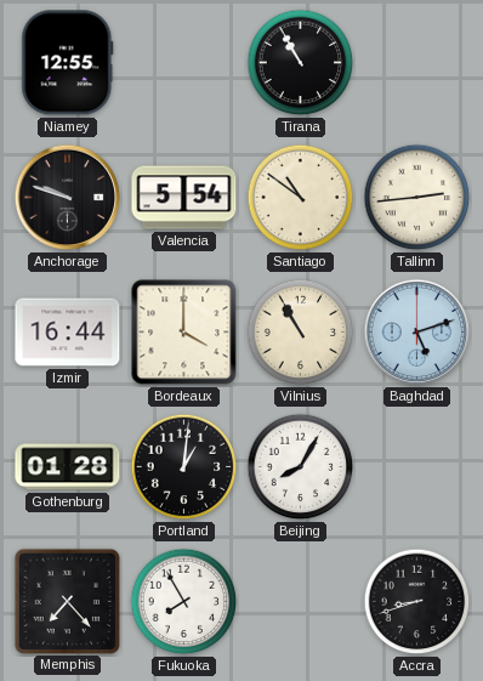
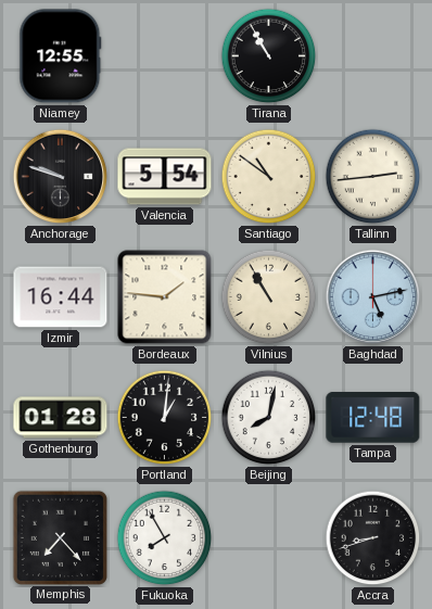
Bordeaux: 4:00 -> 1:46 (165, 297)
Baghdad: 5:12 -> 5:13 (373, 297)
Beijing: 8:05 -> 8:02 (269, 418)
Tampa: none -> 12:48 (373, 418)
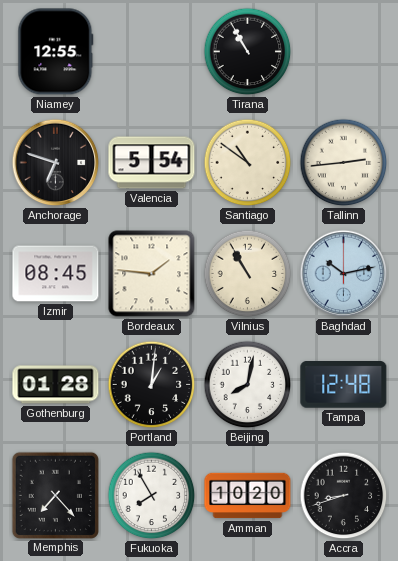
Anchorage: 9:48 -> 6:48 (56, 163)
Izmir: 16:44 -> 08:45 (56, 274)
Baghdad: 5:13 -> 10:13 (344, 274)
Amman: none -> 10:20 (248, 496)
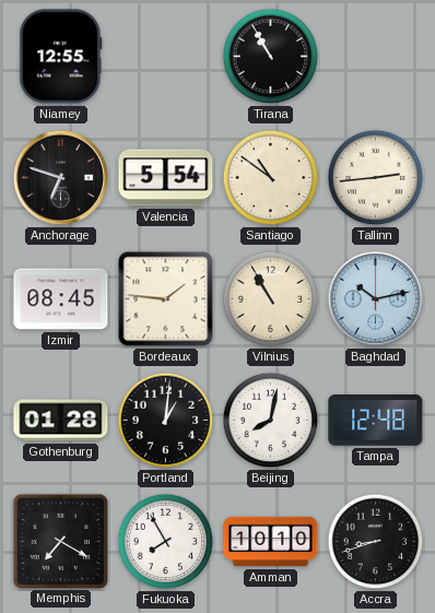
Memphis: 7:23 -> 7:20 (60, 541)
Amman: 10:20 -> 10:10 (271, 542)
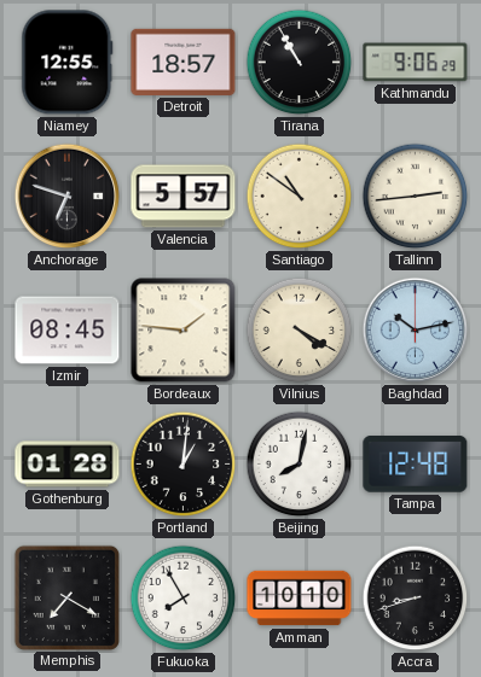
Detroit: none -> 18:57 (184, 62)
Kathmandu: none -> 9:06 (416, 63)
Valencia: 5:54 -> 5:57 (184, 197)
Vilnius: 10:55 -> 4:20 (300, 331)
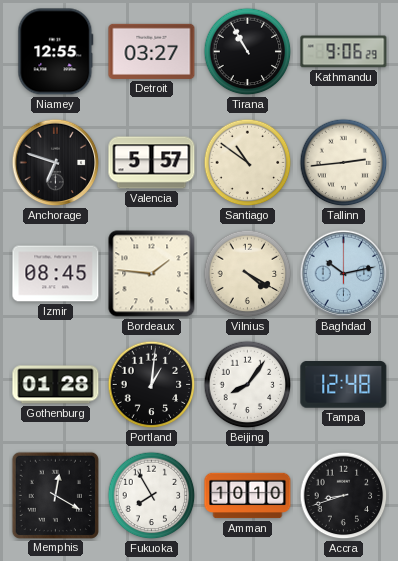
Detroit: 18:57 -> 03:27 (152, 51)
Beijing: 8:02 -> 8:06 (248, 385)
Memphis: 7:20 -> 12:20 (55, 495)
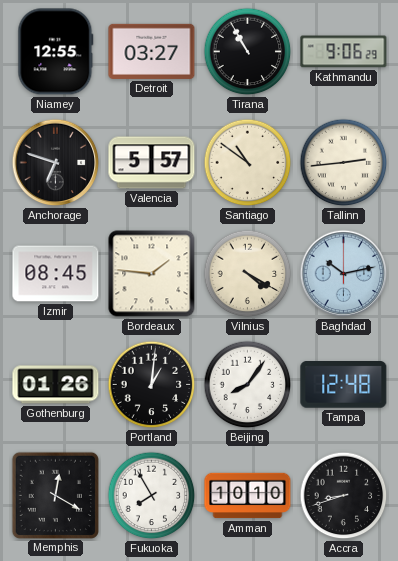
Gothenburg: 01:28 -> 01:26 (56, 385)
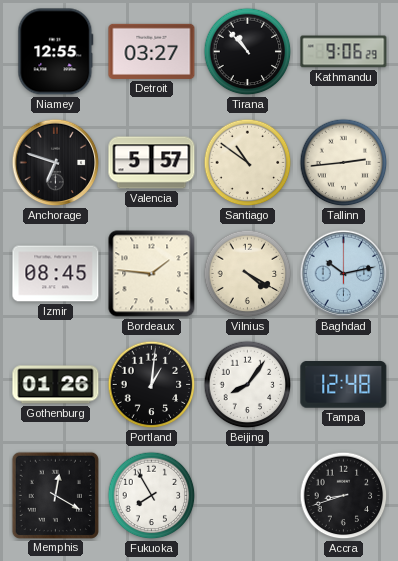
Tirana: 10:55 -> 10:53 (248, 52)
Amman: 10:10 -> none (248, 496)
